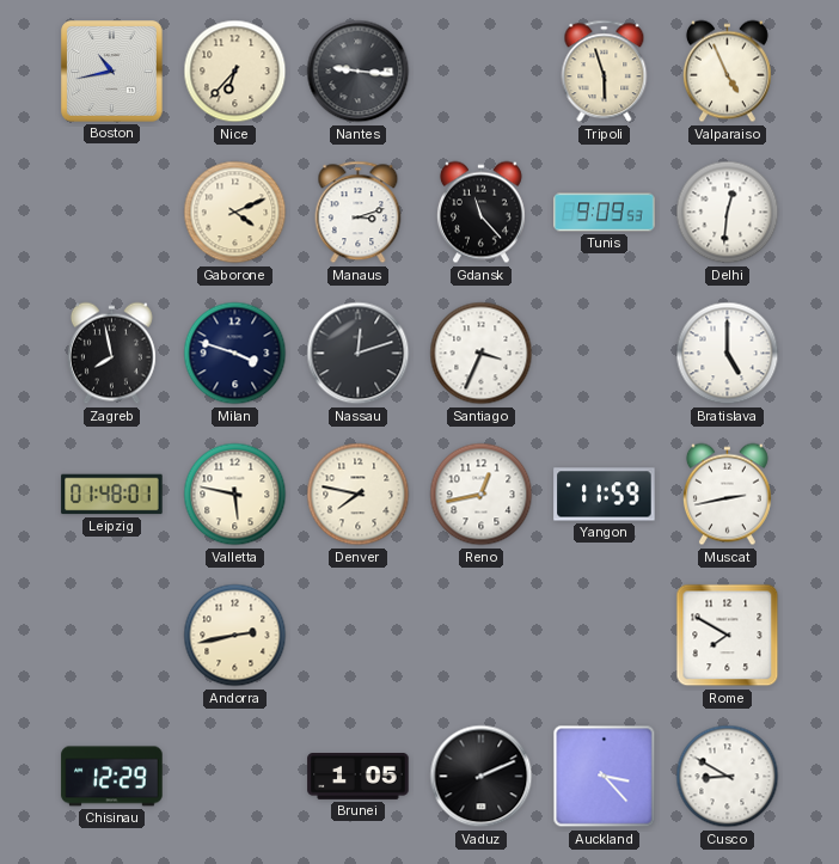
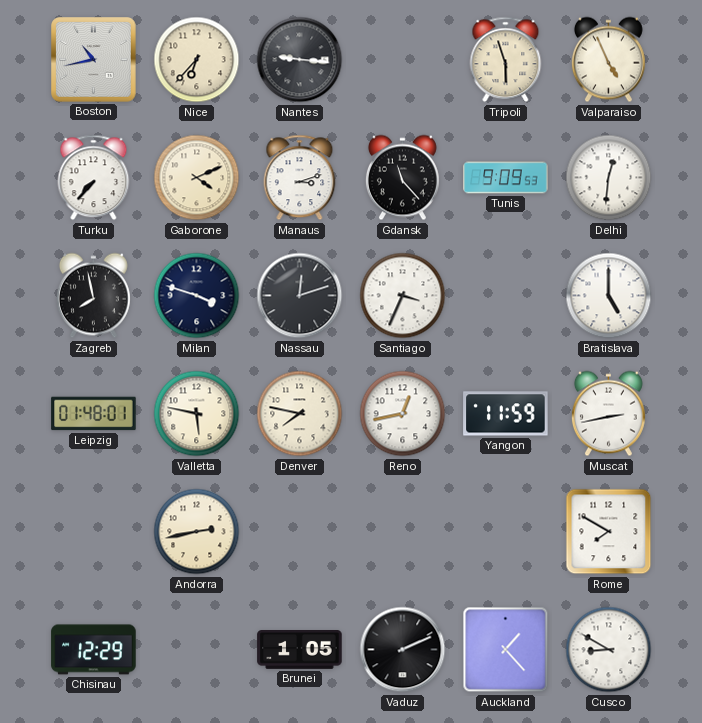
Turku: none -> 7:37 (94, 178)
Auckland: 3:23 -> 1:23 (506, 650)
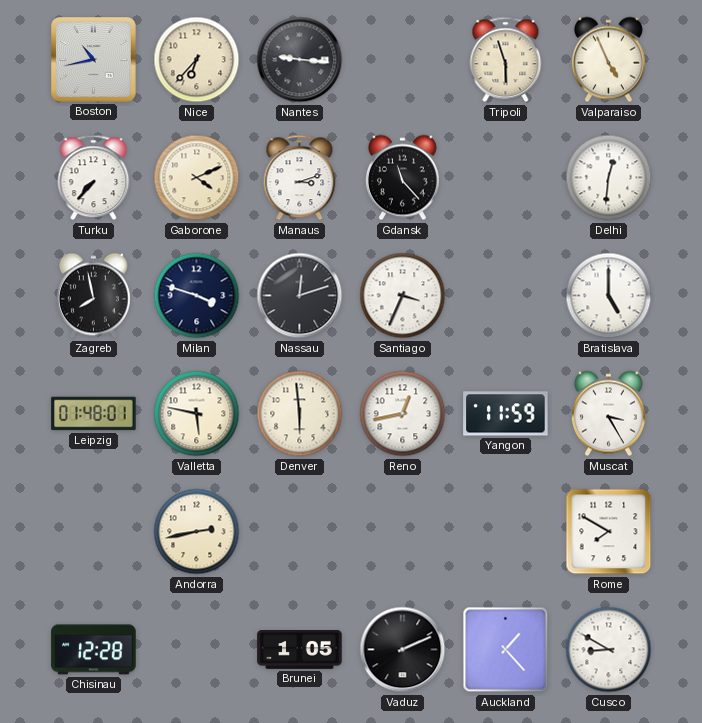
Tunis: 9:09 -> none (506, 178)
Denver: 7:47 -> 5:59 (300, 414)
Muscat: 2:43 -> 3:25 (608, 414)
Chisinau: 12:29 -> 12:28 (94, 650)
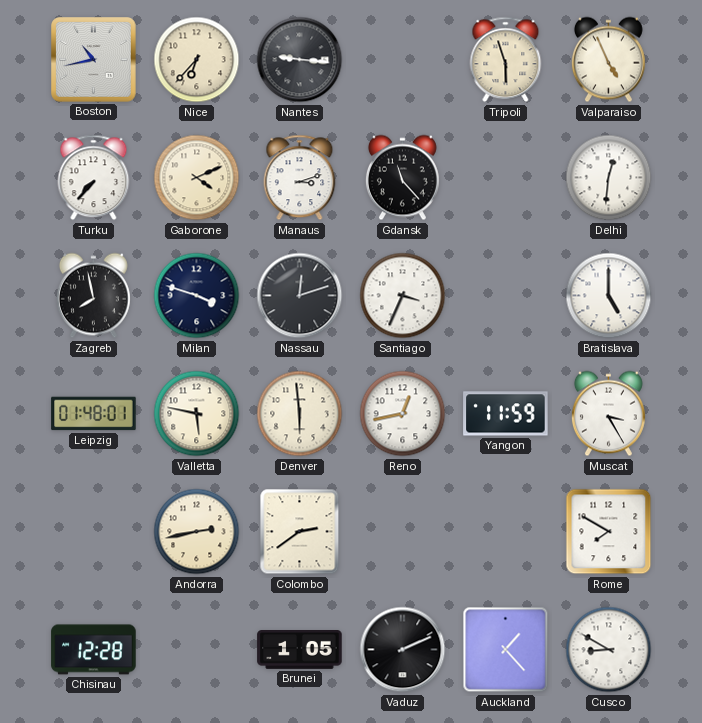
Colombo: none -> 2:39 (300, 532)
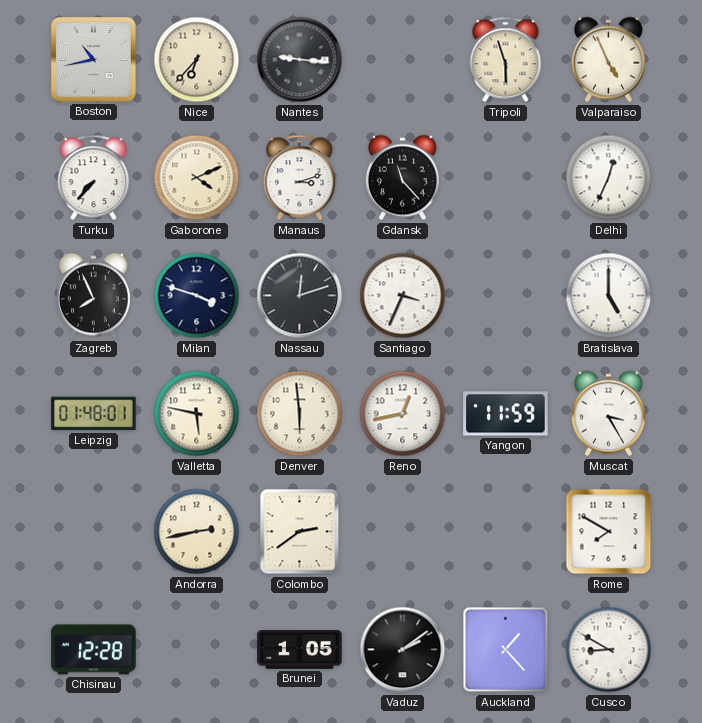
Delhi: 12:31 -> 12:34 (609, 178)
Zagreb: 7:58 -> 7:56 (93, 296)
Vaduz: 2:11 -> 2:09 (403, 650)
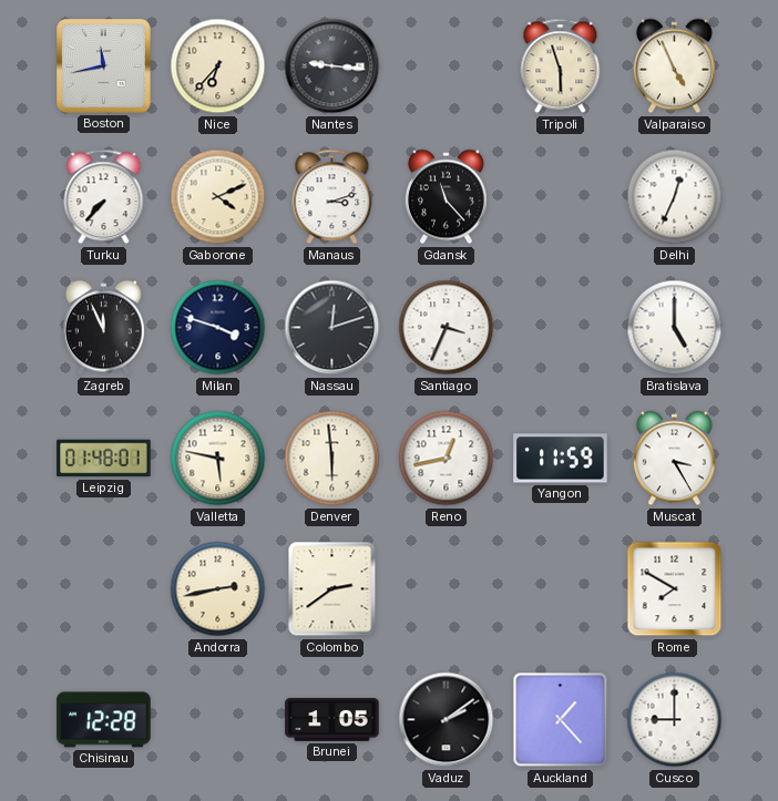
Boston: 10:43 -> 11:43 (104, 66)
Zagreb: 7:56 -> 11:56 (103, 328)
Cusco: 8:50 -> 9:00 (675, 720)
